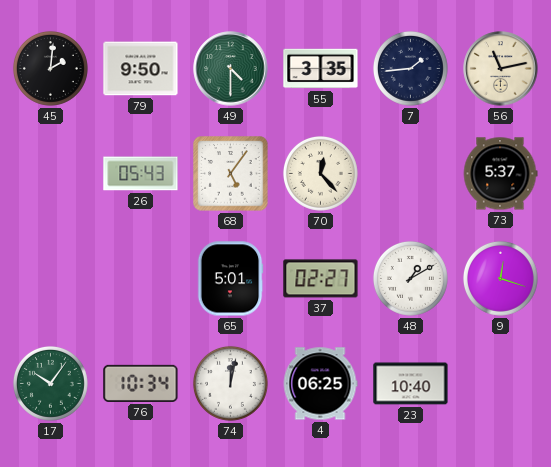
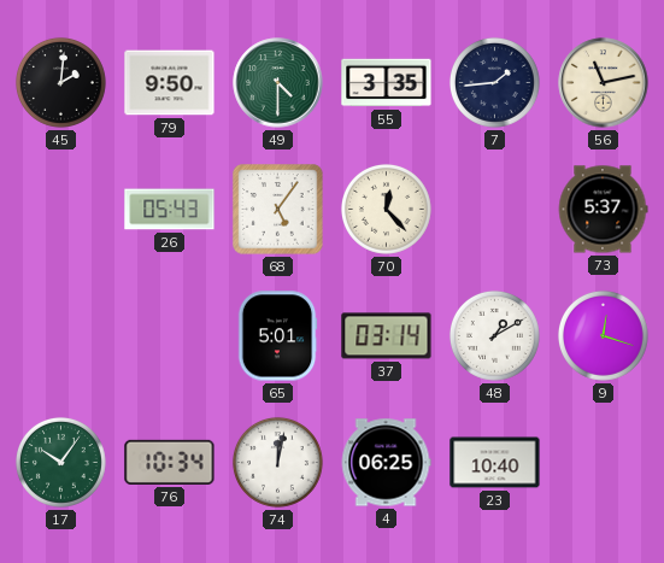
37: 02:27 -> 03:14 (387, 336)
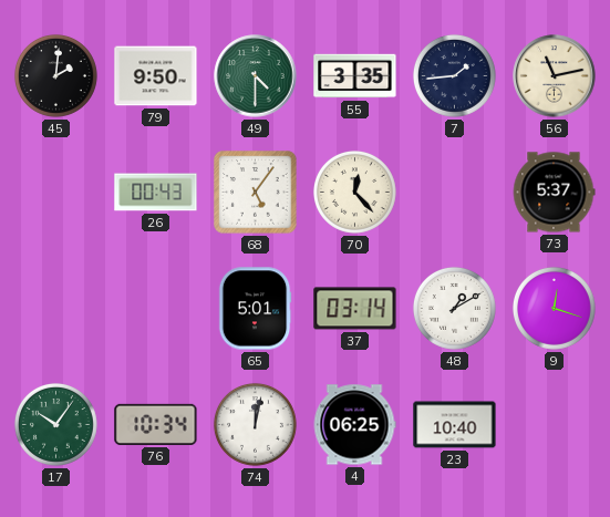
26: 05:43 -> 00:43 (156, 193)
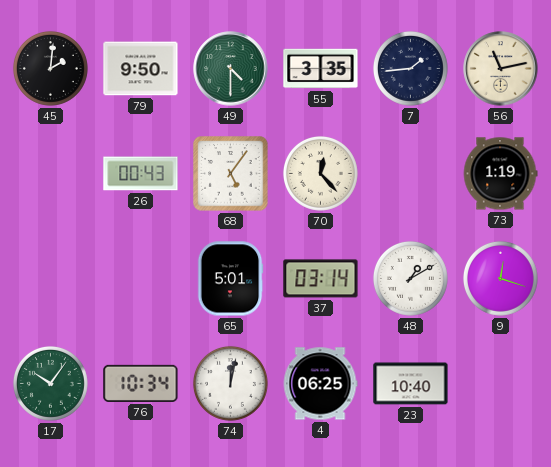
73: 5:37 -> 1:19 (500, 174)
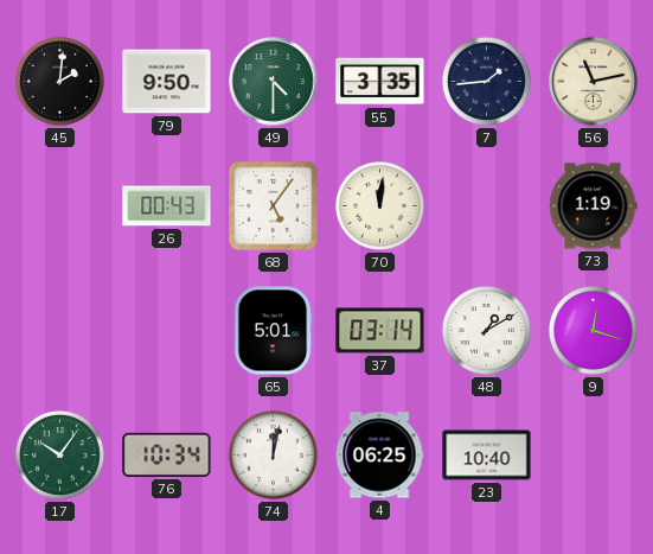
70: 12:23 -> 12:01 (379, 205)
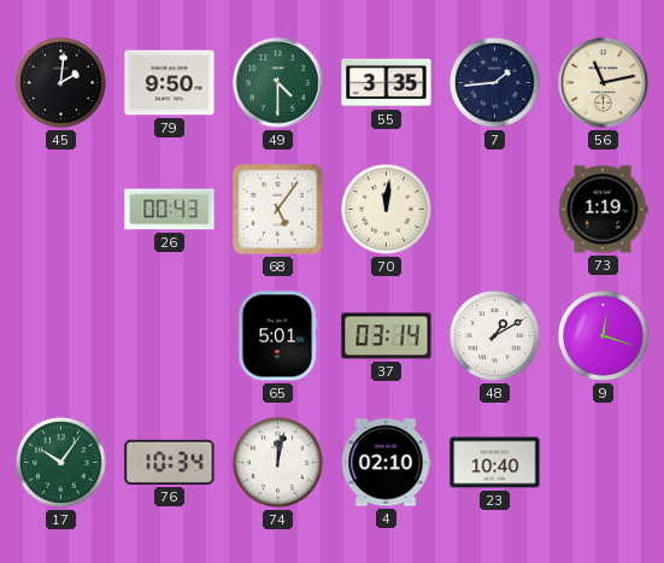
4: 06:25 -> 02:10 (386, 463)
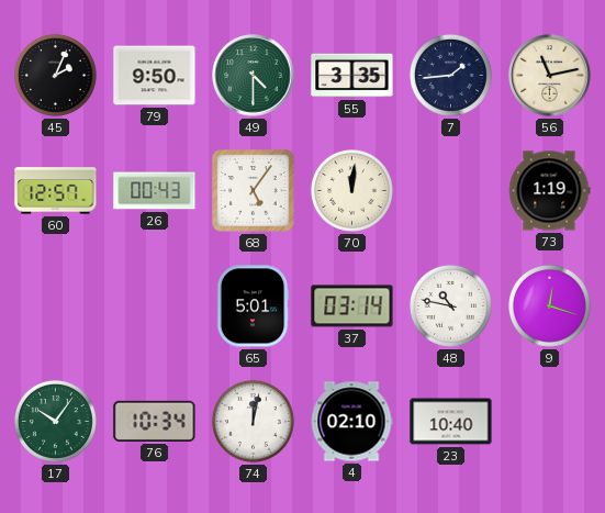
45: 2:01 -> 2:04 (55, 75)
60: none -> 12:57 (56, 191)
48: 1:10 -> 10:47 (450, 305)
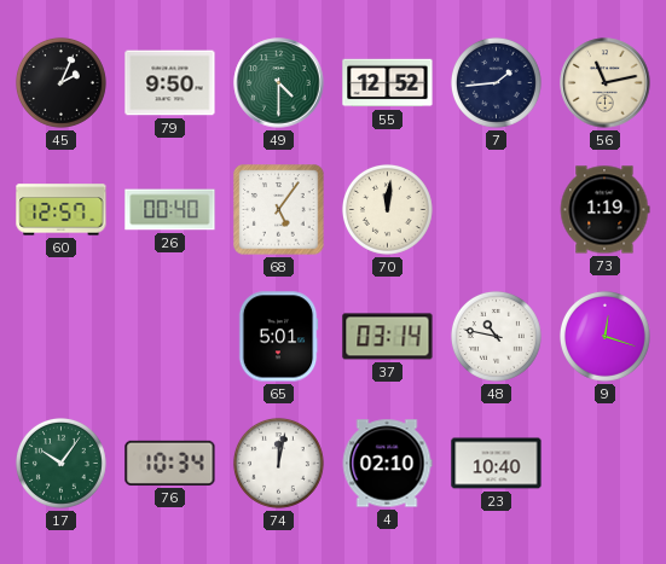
55: 3:35 -> 12:52 (388, 83)
26: 00:43 -> 00:40 (170, 210)
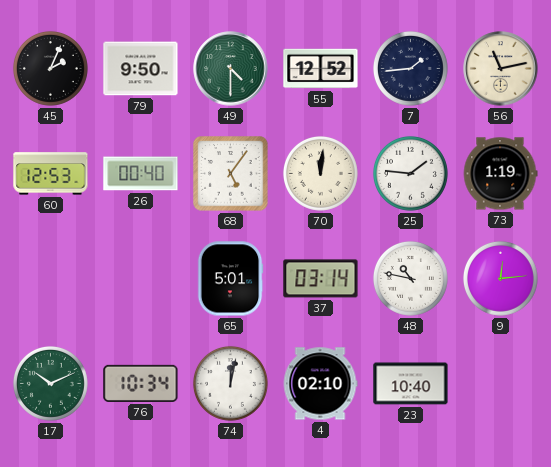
60: 12:57 -> 12:53 (51, 174)
25: none -> 1:46 (410, 173)
9: 12:18 -> 12:14 (500, 278)
17: 10:06 -> 10:11 (50, 383)
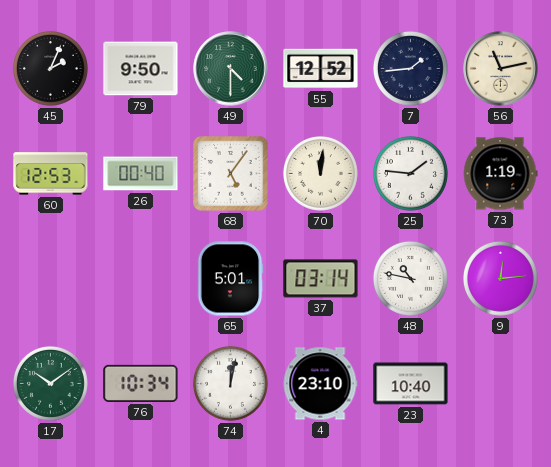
17: 10:11 -> 10:09 (50, 383)
4: 02:10 -> 23:10 (320, 384)
